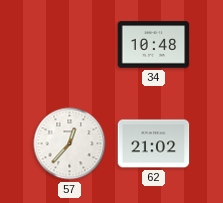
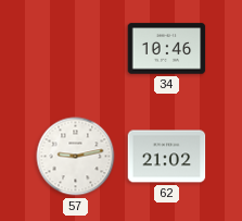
34: 10:48 -> 10:46 (167, 49)
57: 12:37 -> 9:13 (76, 157)
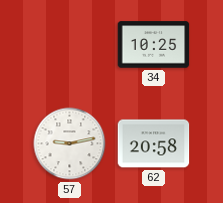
34: 10:46 -> 10:25 (154, 45)
62: 21:02 -> 20:58 (154, 144)
